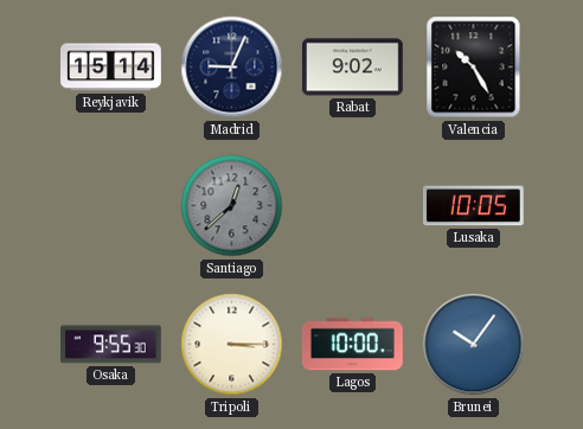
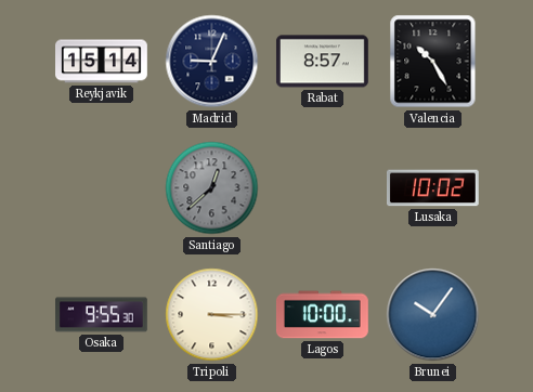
Rabat: 9:02 -> 8:57 (323, 62)
Lusaka: 10:05 -> 10:02 (433, 188)
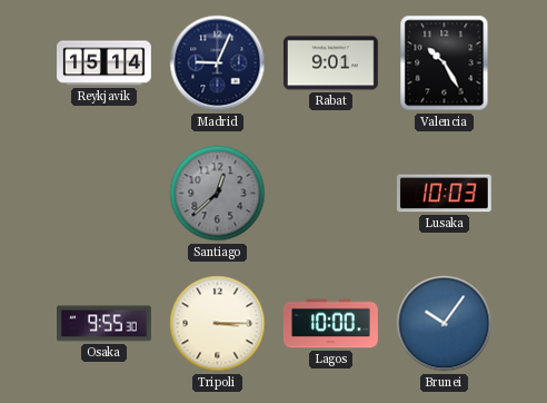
Rabat: 8:57 -> 9:01 (331, 63)
Lusaka: 10:02 -> 10:03 (445, 194)
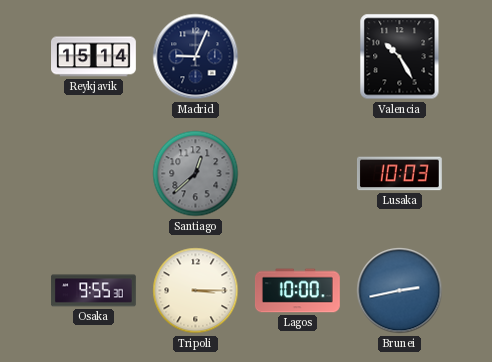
Rabat: 9:01 -> none (331, 63)
Brunei: 10:06 -> 2:43 (400, 291)
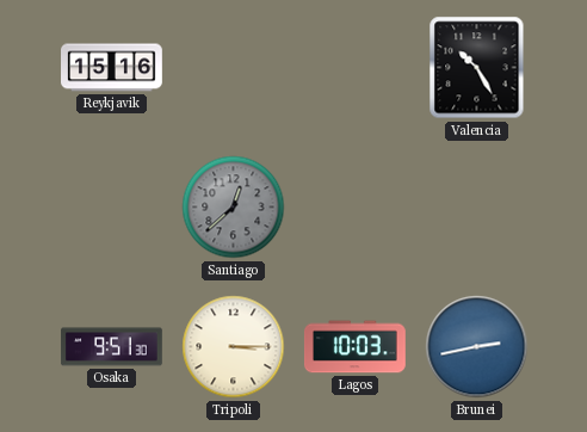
Reykjavik: 15:14 -> 15:16 (112, 68)
Madrid: 9:04 -> none (196, 57)
Lusaka: 10:03 -> none (400, 174)
Osaka: 9:55 -> 9:51 (112, 347)
Lagos: 10:00 -> 10:03 (354, 347)
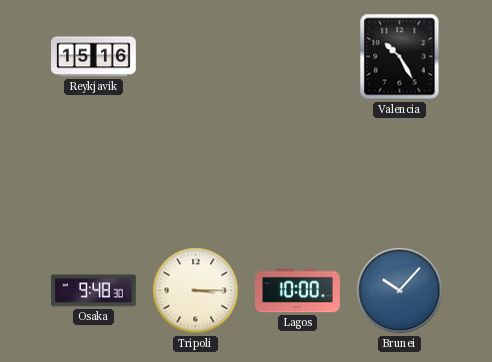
Santiago: 12:38 -> none (234, 208)
Osaka: 9:51 -> 9:48 (94, 291)
Lagos: 10:03 -> 10:00 (297, 291)
Brunei: 2:43 -> 10:07 (400, 291)
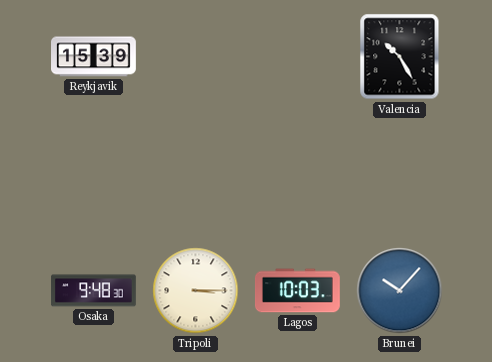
Reykjavik: 15:16 -> 15:39 (94, 57)
Lagos: 10:00 -> 10:03 (297, 291)
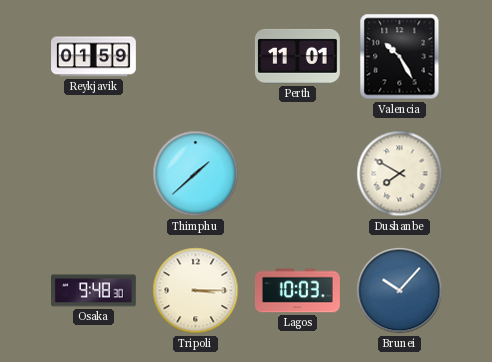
Reykjavik: 15:39 -> 01:59 (94, 57)
Perth: none -> 11:01 (297, 56)
Thimphu: none -> 1:38 (196, 174)
Dushanbe: none -> 7:50 (400, 174)
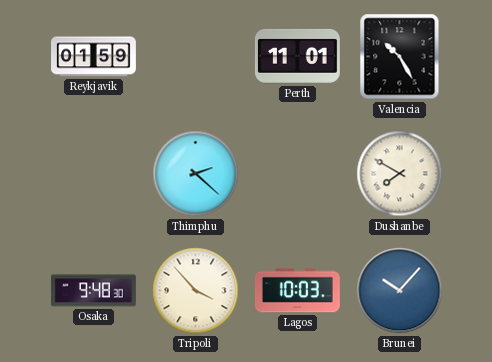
Thimphu: 1:38 -> 2:22 (196, 174)
Tripoli: 3:15 -> 3:53 (196, 291)
